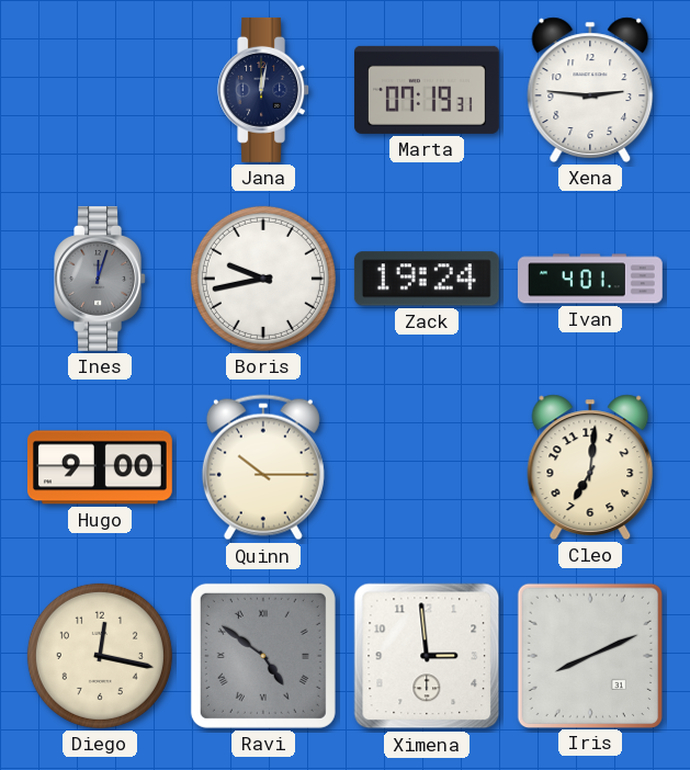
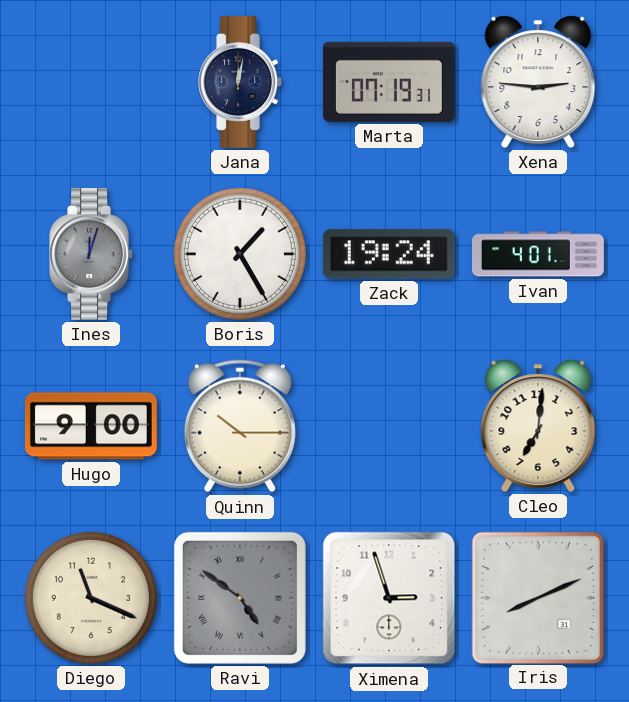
Boris: 9:43 -> 1:25 (240, 254)
Diego: 12:17 -> 11:19 (91, 598)
Ximena: 2:59 -> 2:57 (389, 598)
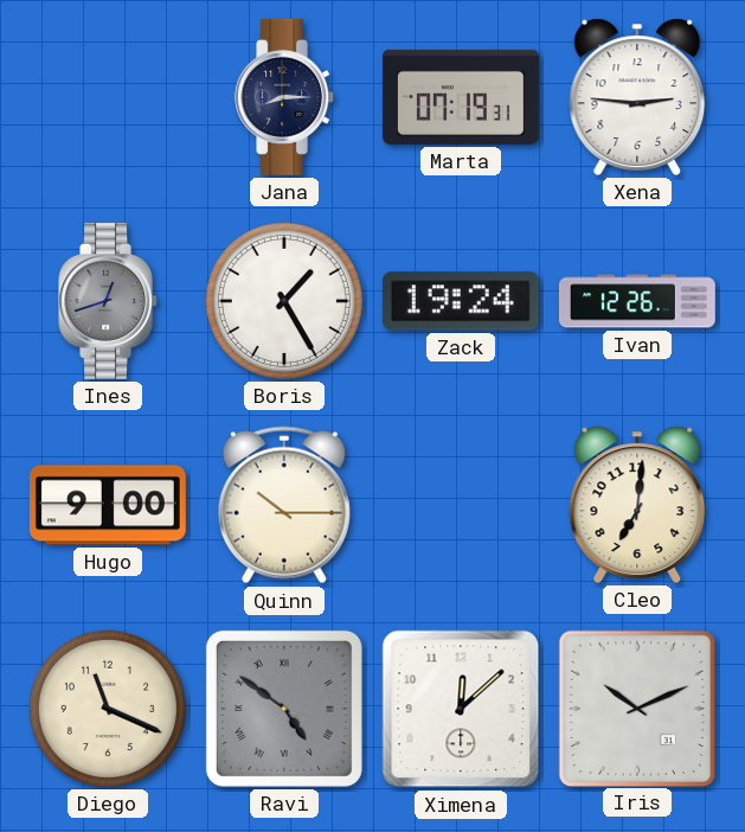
Jana: 12:02 -> 8:15 (284, 97)
Ines: 12:03 -> 12:42 (108, 301)
Ivan: 4:01 -> 12:26 (637, 301)
Ximena: 2:57 -> 12:08 (461, 709)
Iris: 8:11 -> 10:11 (636, 708)
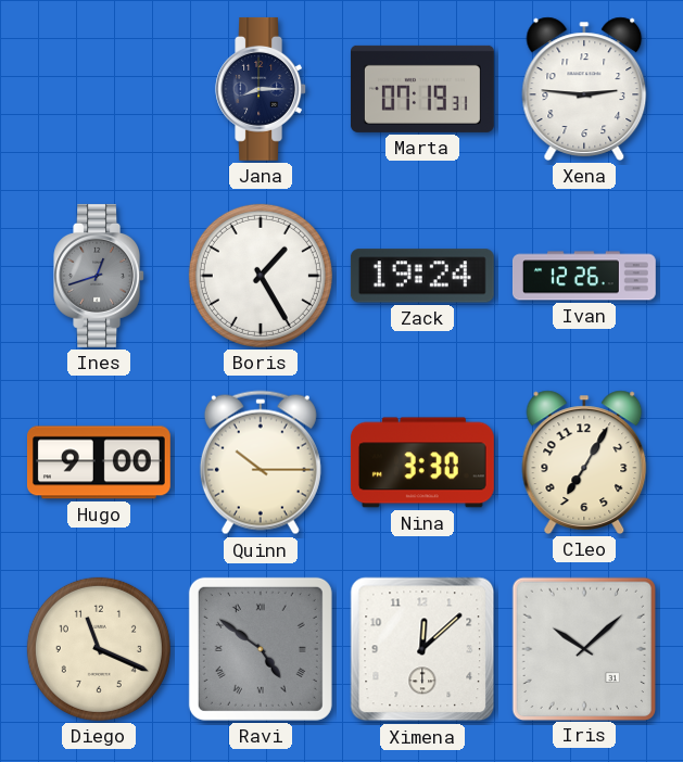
Nina: none -> 3:30 (422, 462)
Cleo: 7:01 -> 7:05 (584, 462)
Iris: 10:11 -> 10:08 (583, 648)
